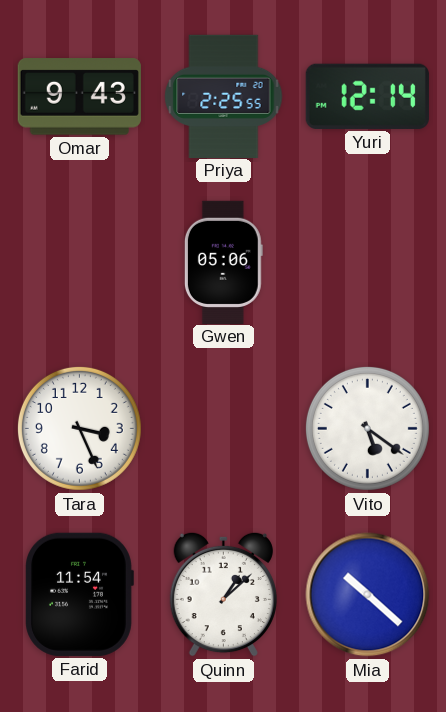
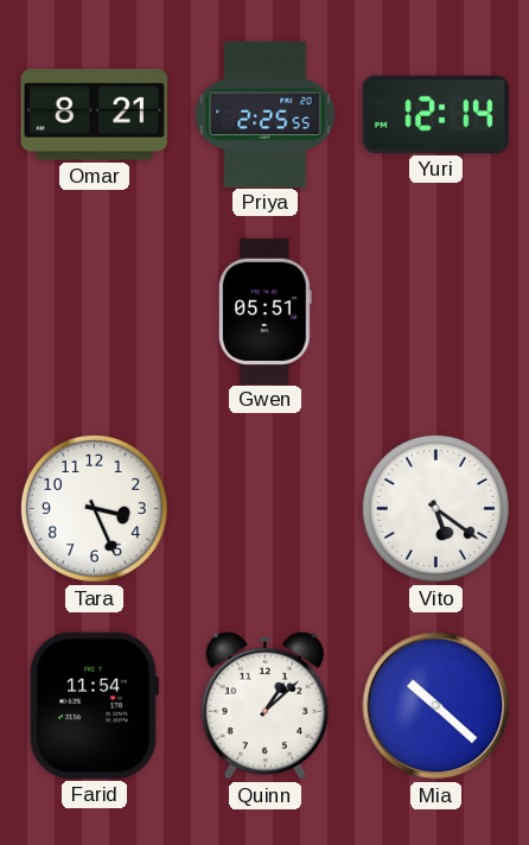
Omar: 9:43 -> 8:21 (94, 115)
Gwen: 05:06 -> 05:51 (264, 311)
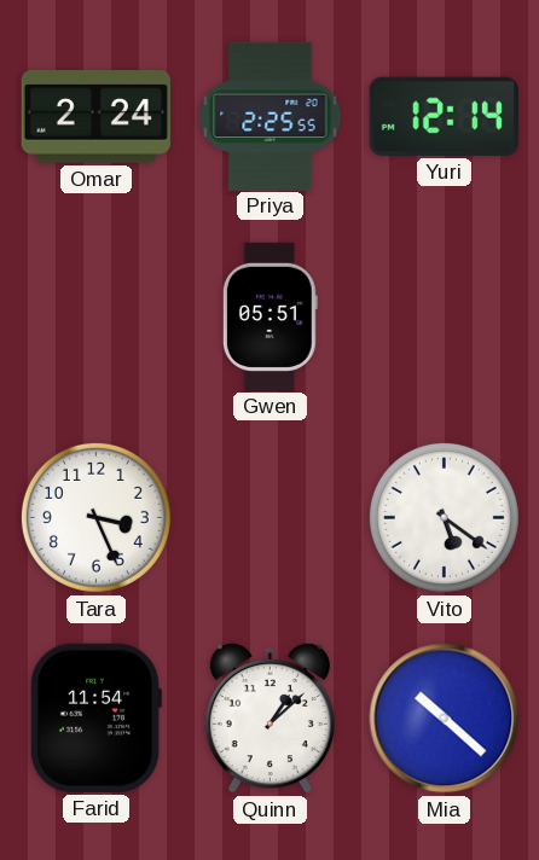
Omar: 8:21 -> 2:24 (95, 117)
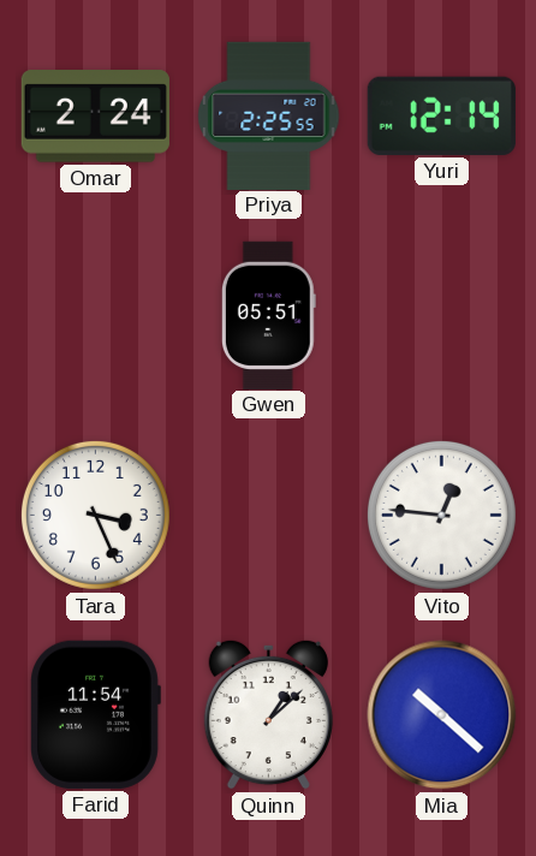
Vito: 5:21 -> 12:46 (441, 515)
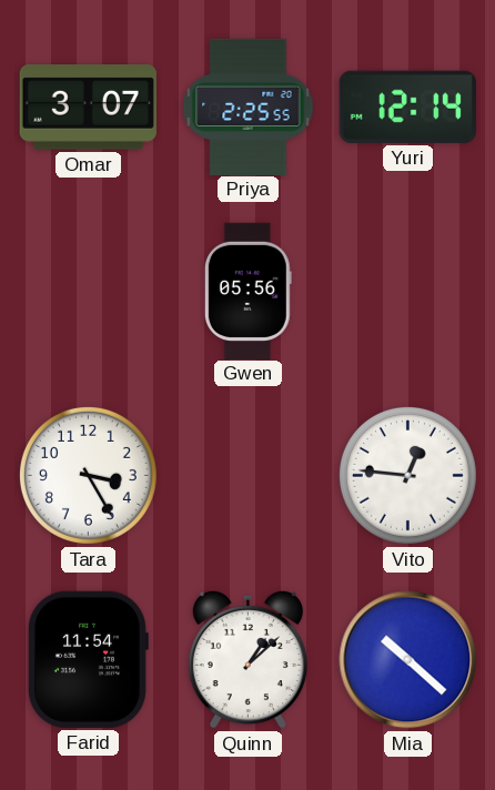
Omar: 2:24 -> 3:07 (88, 108)
Gwen: 05:51 -> 05:56 (247, 291)
Tara: 3:26 -> 3:25 (88, 475)
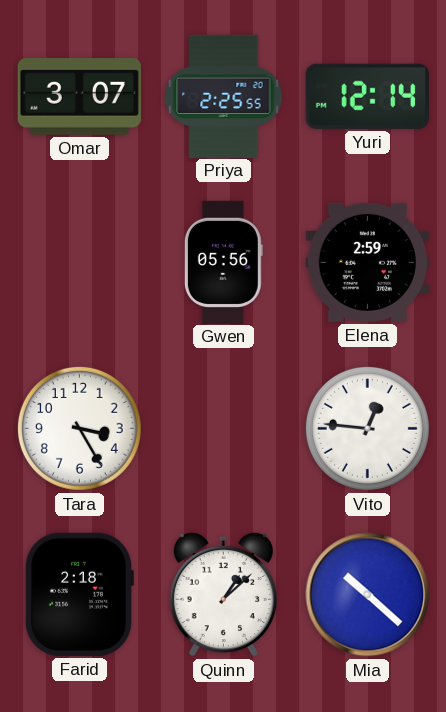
Elena: none -> 2:59 (367, 262)
Farid: 11:54 -> 2:18 (79, 594)
